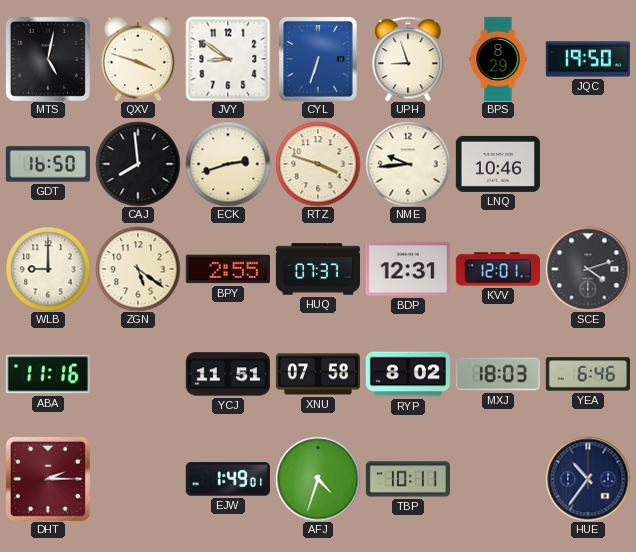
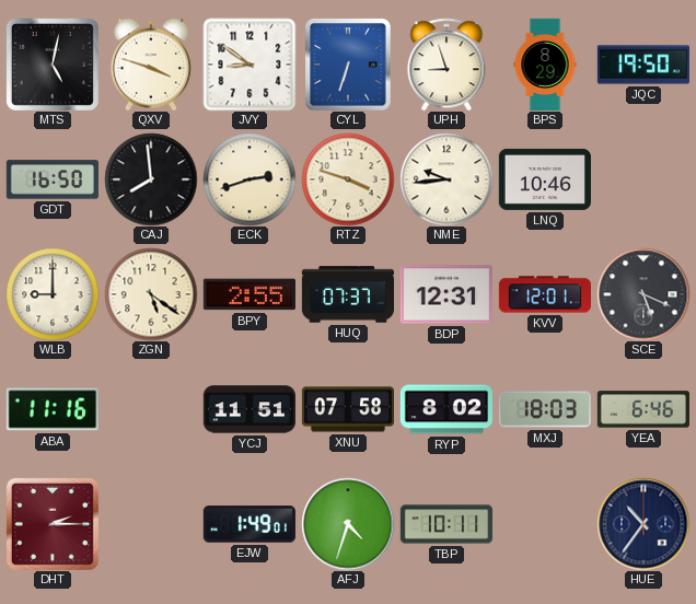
SCE: 4:12 -> 5:19 (643, 294)
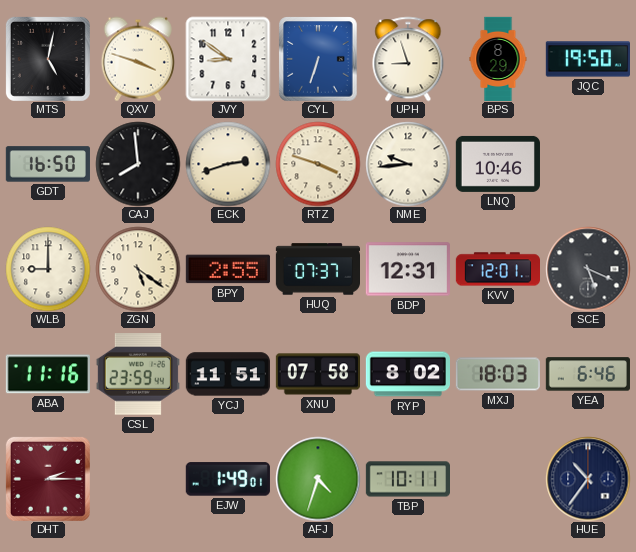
CSL: none -> 23:59 (138, 374)
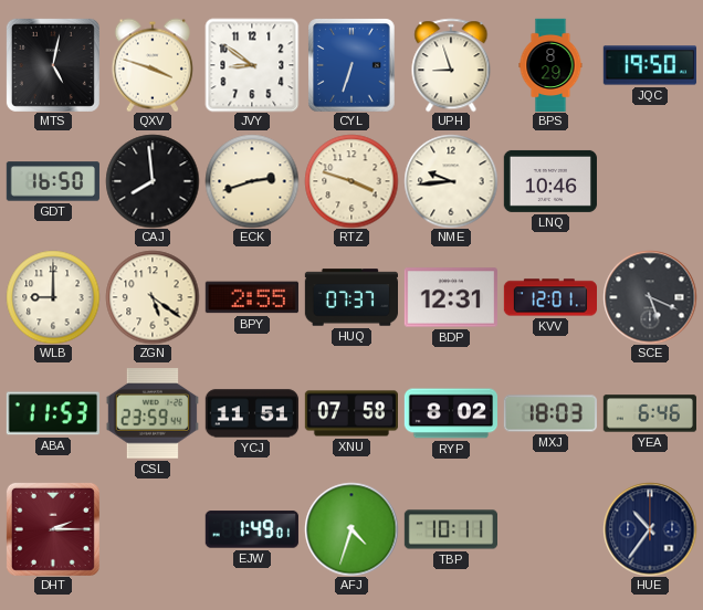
ABA: 11:16 -> 11:53 (53, 413)
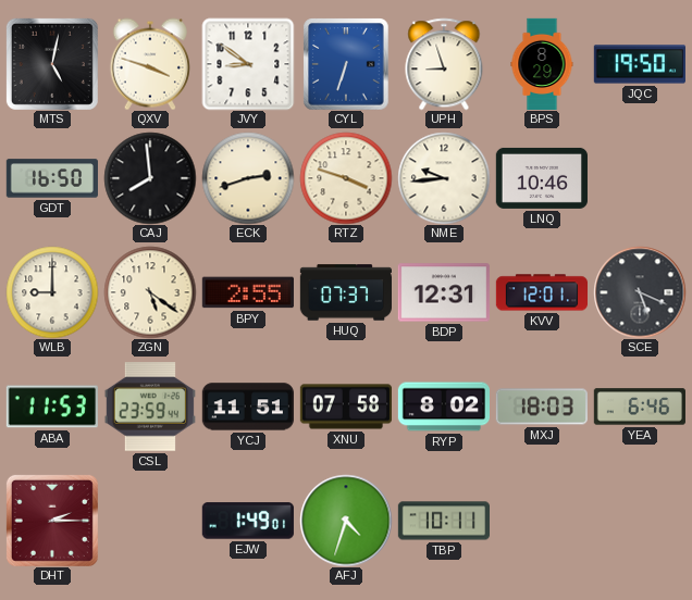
HUE: 10:36 -> none (650, 529)
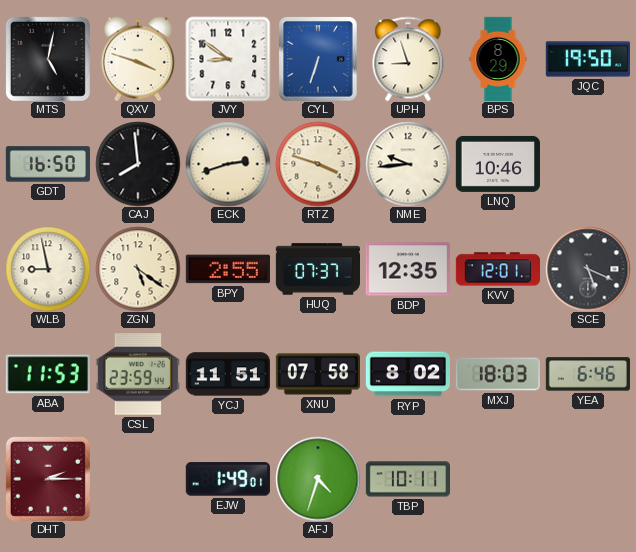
WLB: 9:00 -> 8:58 (48, 269)
BDP: 12:31 -> 12:35 (408, 269)
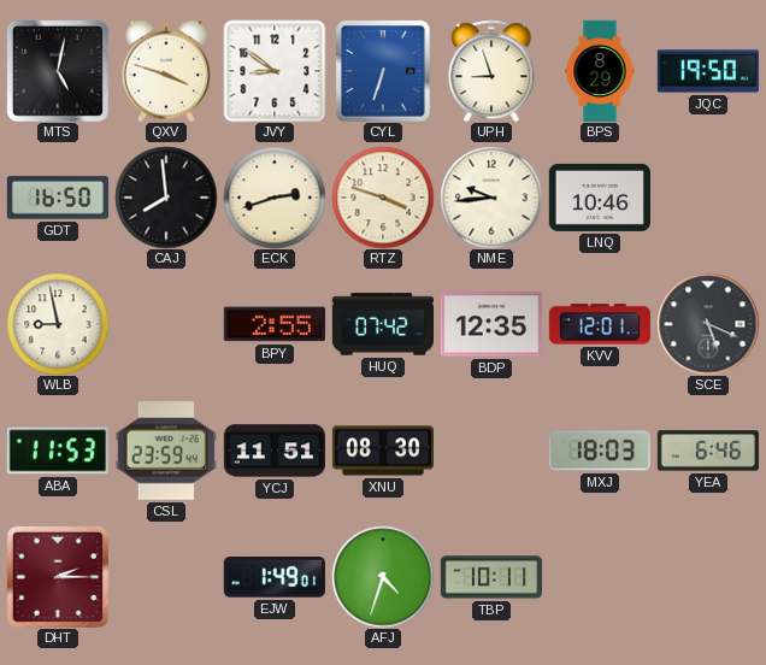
ZGN: 5:21 -> none (138, 269)
HUQ: 07:37 -> 07:42 (382, 324)
XNU: 07:58 -> 08:30 (382, 451)
RYP: 8:02 -> none (407, 374)
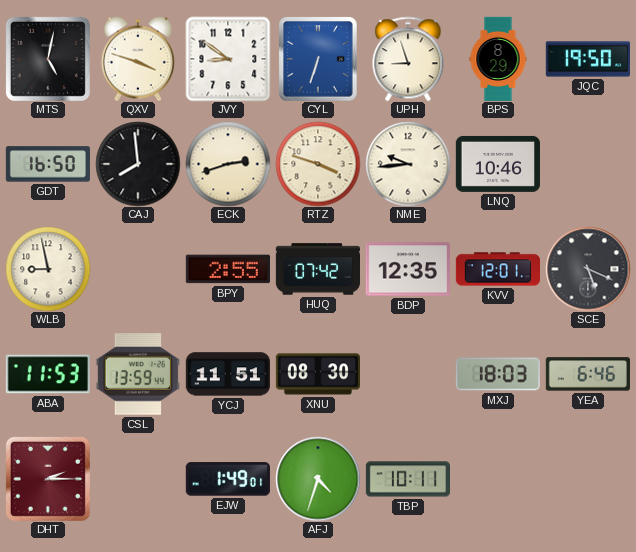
CSL: 23:59 -> 13:59 (138, 374)
